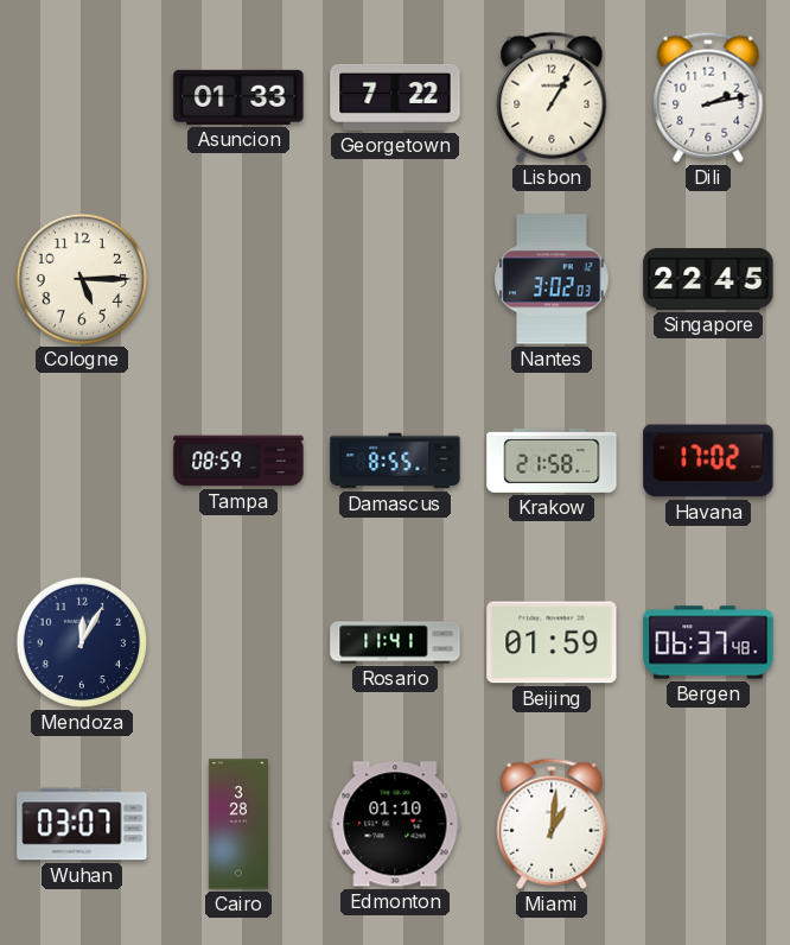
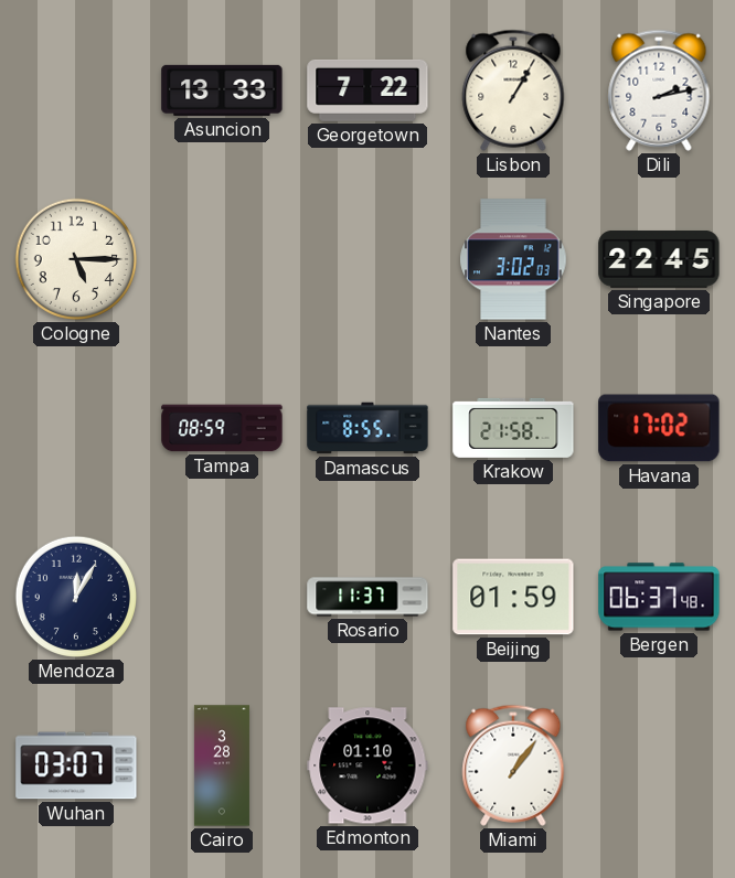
Asuncion: 01:33 -> 13:33 (222, 90)
Rosario: 11:41 -> 11:37 (367, 597)
Miami: 1:01 -> 1:06 (513, 765)
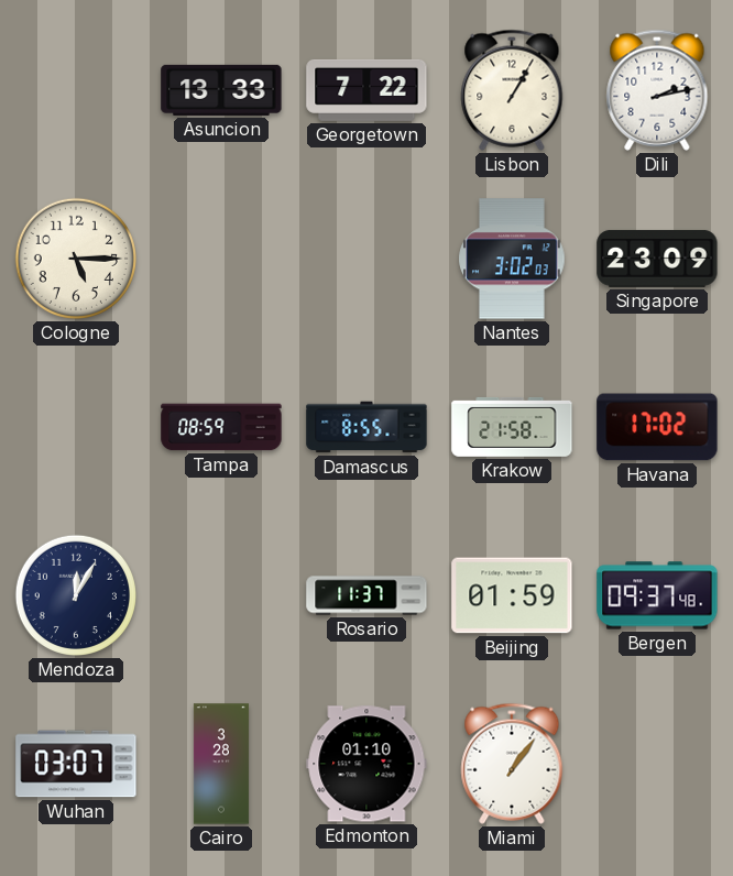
Singapore: 22:45 -> 23:09 (657, 259)
Bergen: 06:37 -> 09:37 (657, 595)
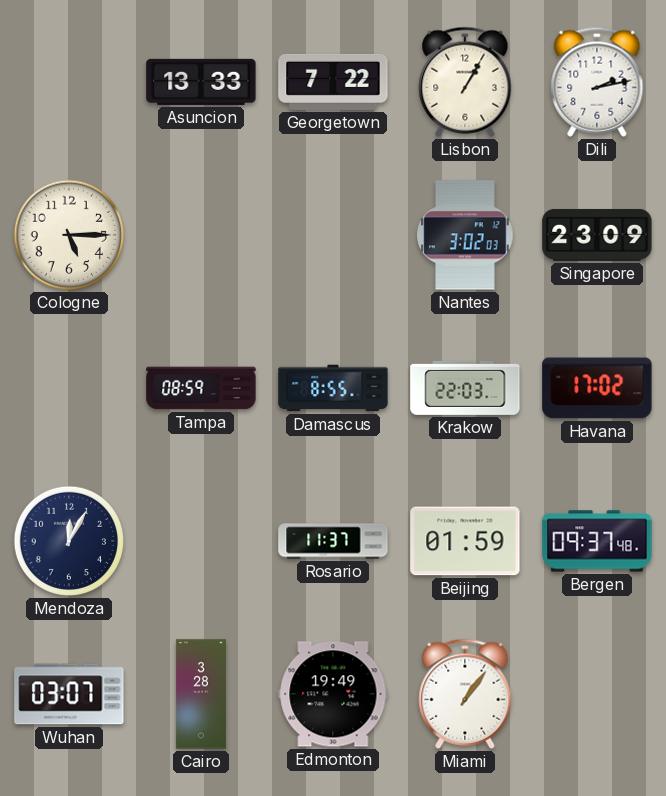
Krakow: 21:58 -> 22:03 (465, 388)
Edmonton: 01:10 -> 19:49 (333, 694)
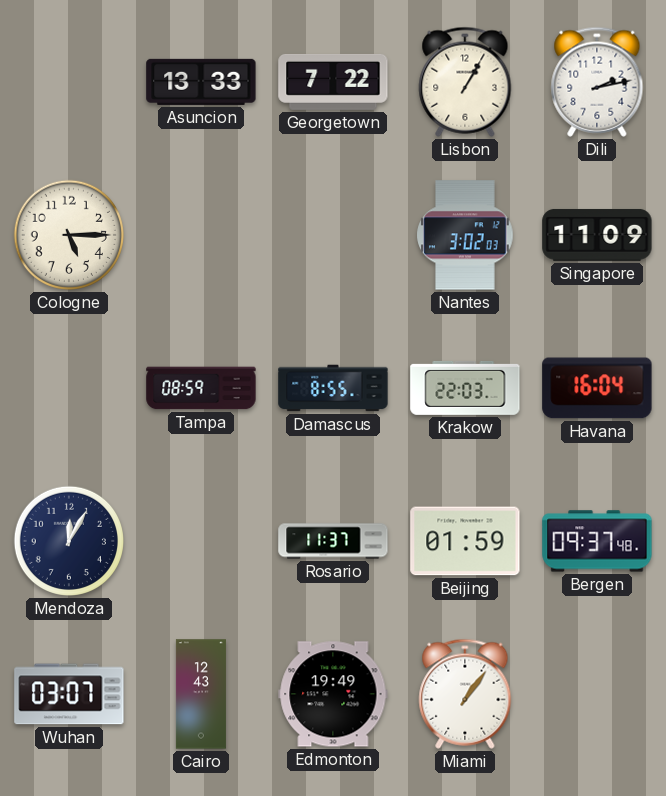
Singapore: 23:09 -> 11:09 (597, 235)
Havana: 17:02 -> 16:04 (597, 388)
Cairo: 3:28 -> 12:43 (201, 694)
